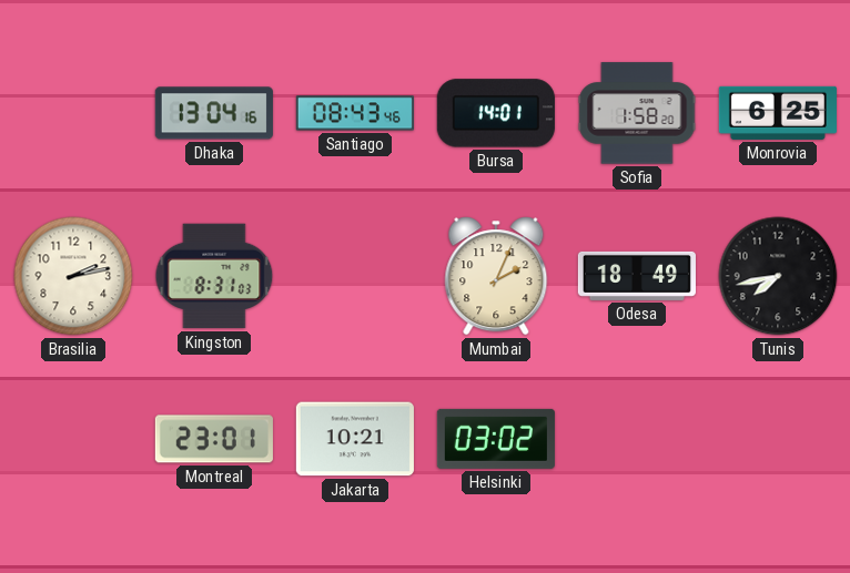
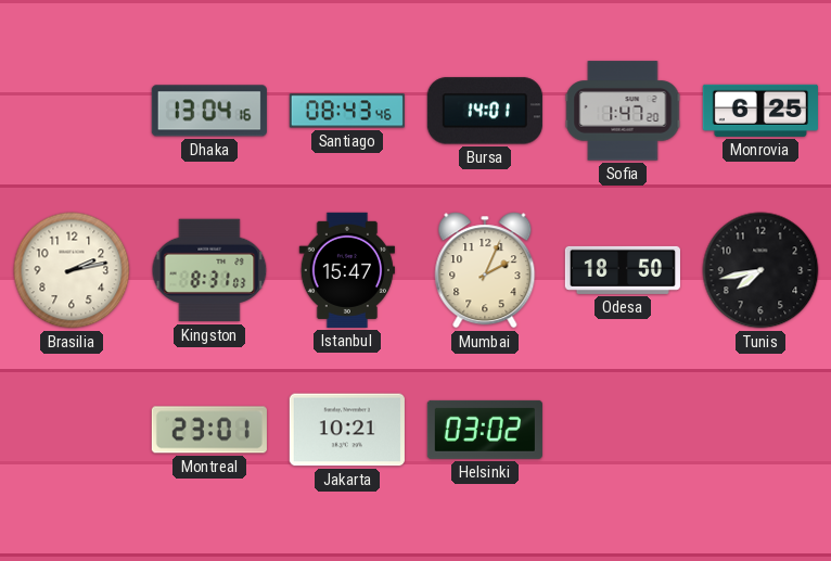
Sofia: 1:58 -> 1:47 (623, 111)
Istanbul: none -> 15:47 (347, 270)
Odesa: 18:49 -> 18:50 (623, 270)
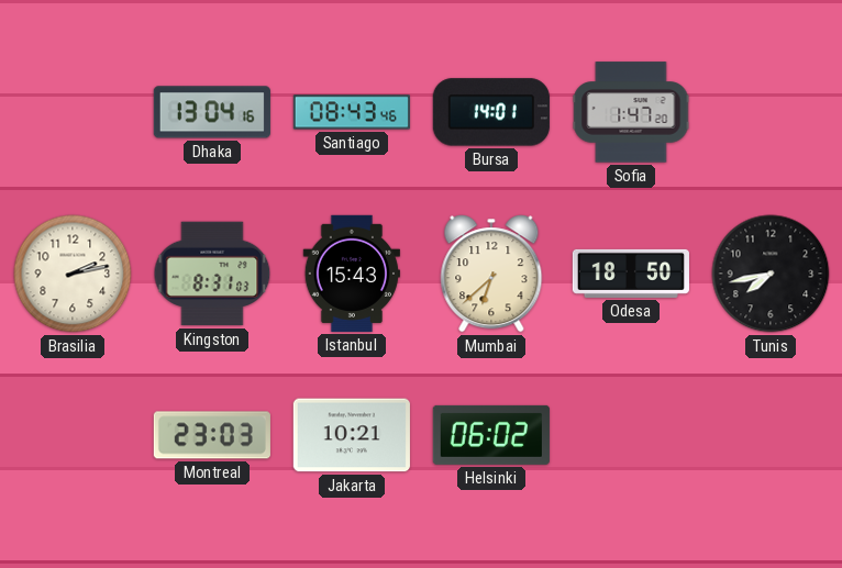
Monrovia: 6:25 -> none (760, 111)
Istanbul: 15:47 -> 15:43 (352, 274)
Mumbai: 2:04 -> 6:38 (491, 274)
Montreal: 23:01 -> 23:03 (212, 435)
Helsinki: 03:02 -> 06:02 (491, 435)
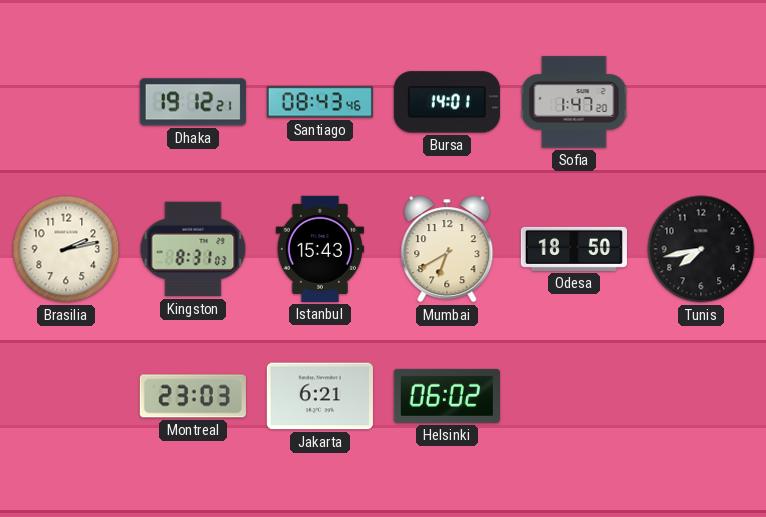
Dhaka: 13:04 -> 19:12 (193, 102)
Mumbai: 6:38 -> 6:40 (447, 249)
Jakarta: 10:21 -> 6:21 (320, 396)
